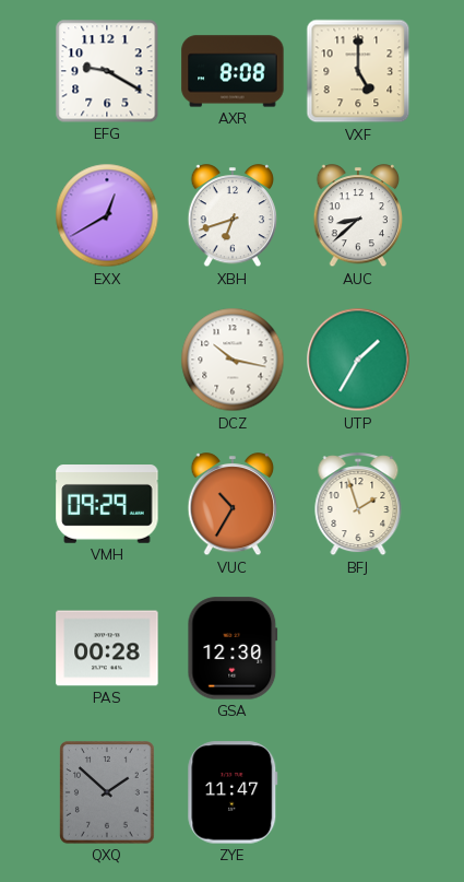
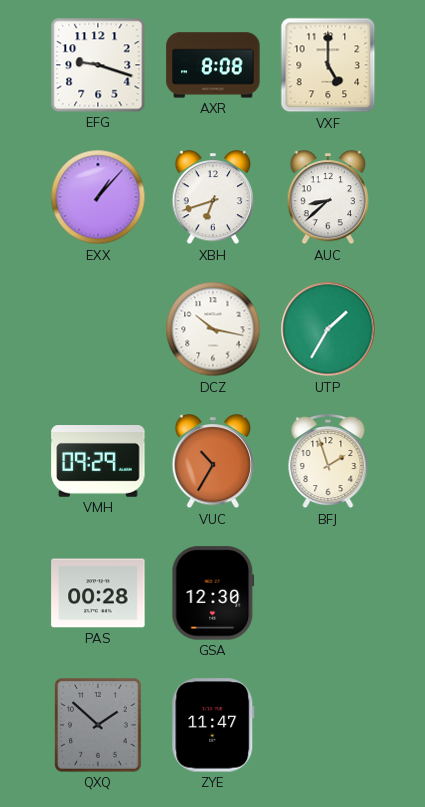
EFG: 9:20 -> 9:18 (98, 65)
EXX: 12:40 -> 1:07 (98, 197)
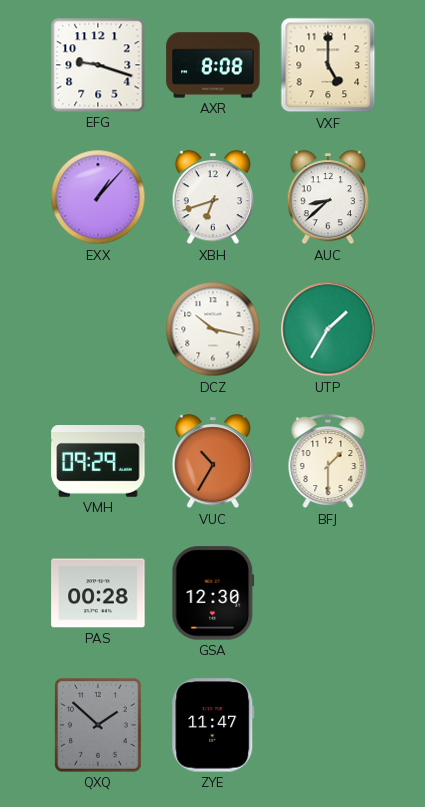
BFJ: 1:57 -> 1:30 (328, 462)
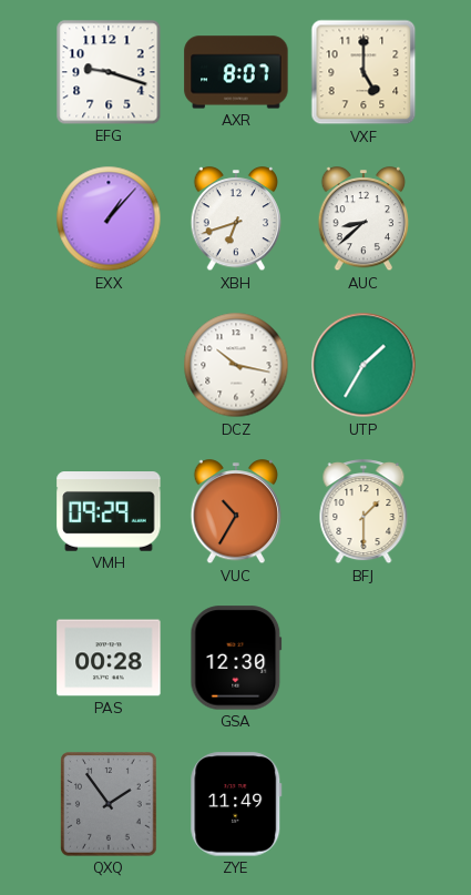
AXR: 8:08 -> 8:07 (236, 72)
QXQ: 1:52 -> 1:54 (109, 804)
ZYE: 11:47 -> 11:49 (236, 804)
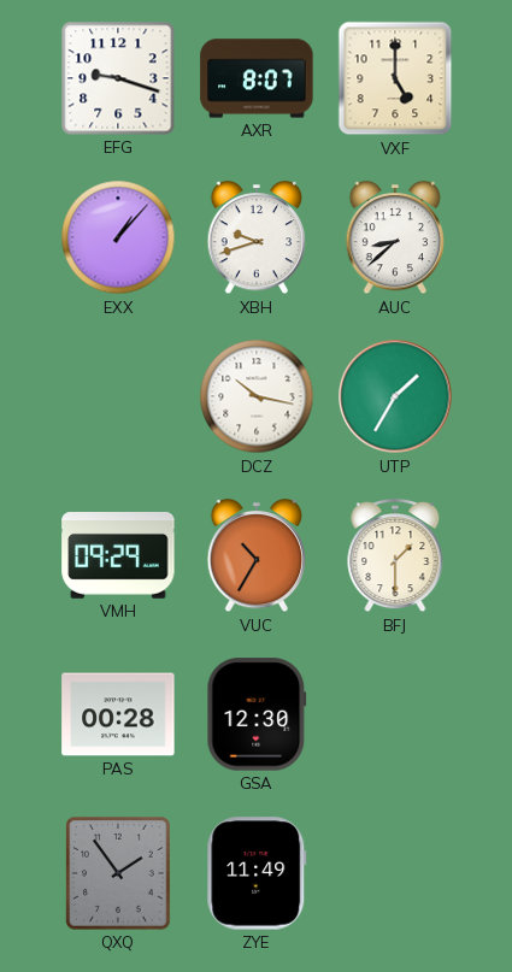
XBH: 6:42 -> 9:42 (257, 238)
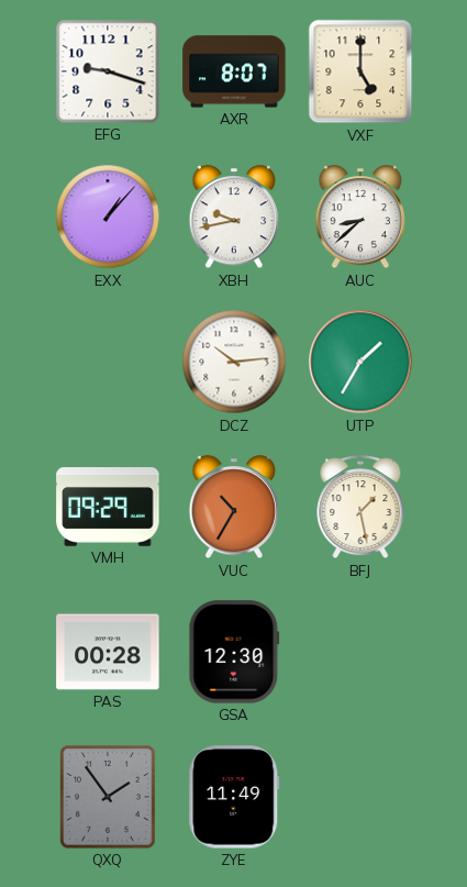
XBH: 9:42 -> 9:43 (234, 218)
DCZ: 10:17 -> 10:14 (234, 362)
BFJ: 1:30 -> 1:28 (360, 508)
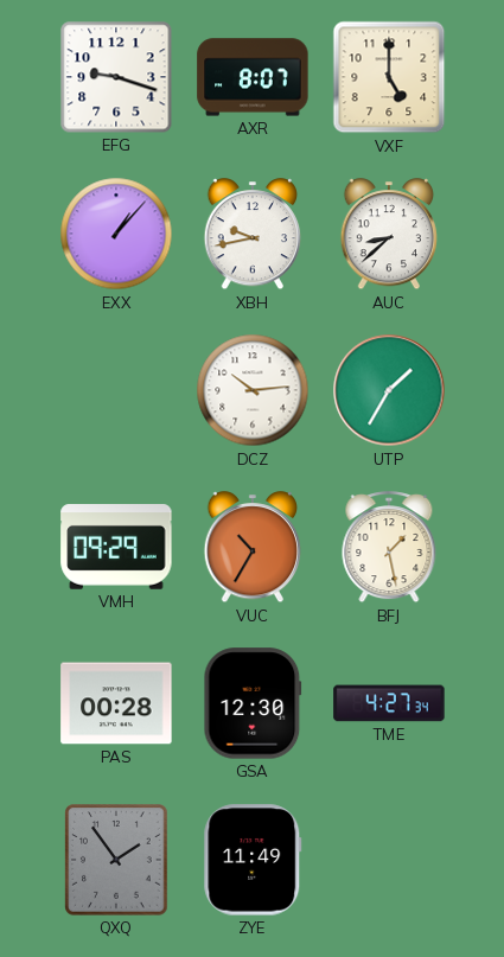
TME: none -> 4:27 (389, 703)
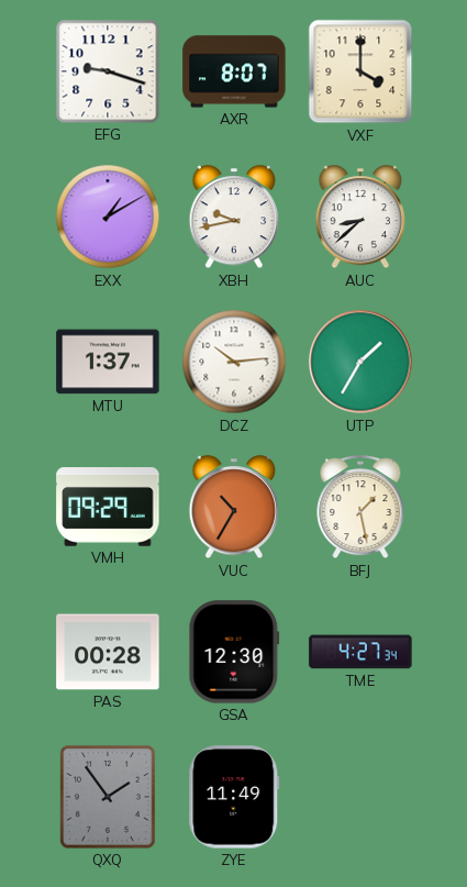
VXF: 5:00 -> 4:00 (360, 71)
EXX: 1:07 -> 1:10 (108, 217)
MTU: none -> 1:37 (108, 362)
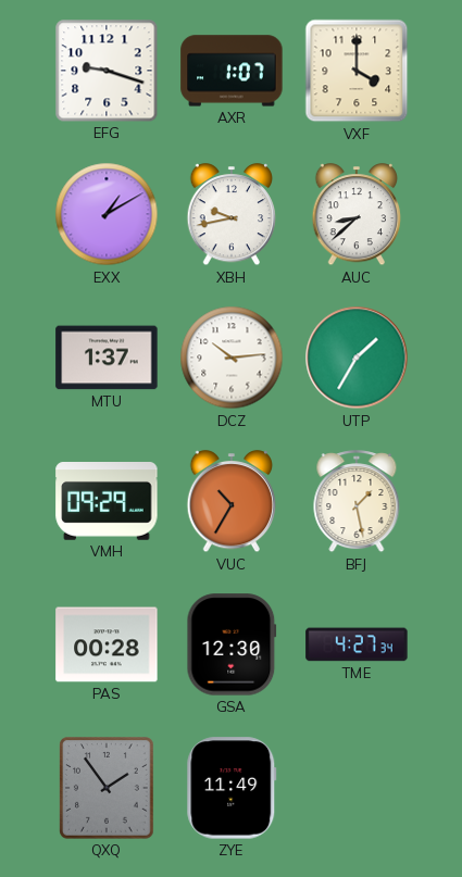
AXR: 8:07 -> 1:07 (232, 71)
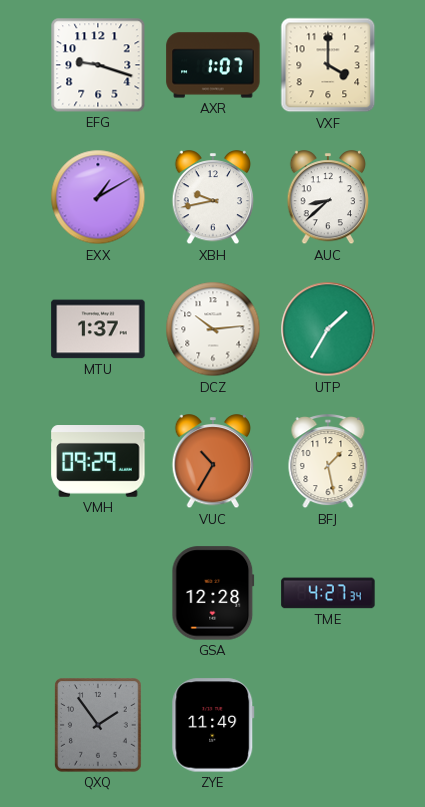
PAS: 00:28 -> none (107, 644)
GSA: 12:30 -> 12:28 (213, 593)
